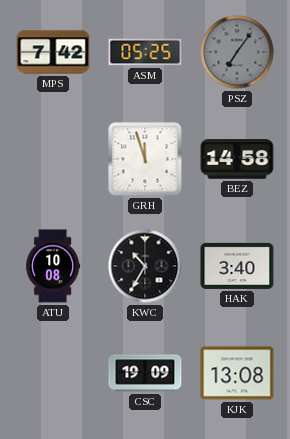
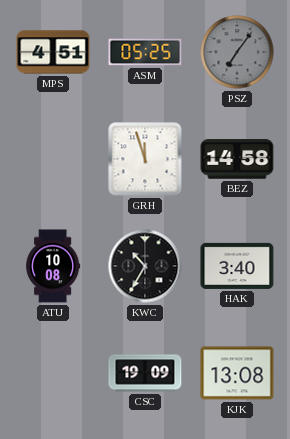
MPS: 7:42 -> 4:51 (53, 52)
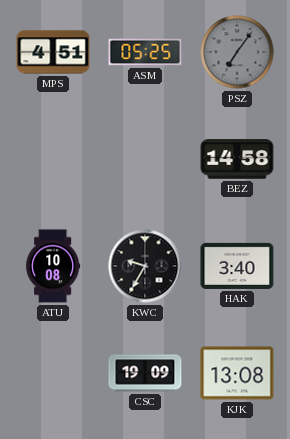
GRH: 11:57 -> none (145, 159)
KWC: 10:35 -> 9:35 (145, 266)
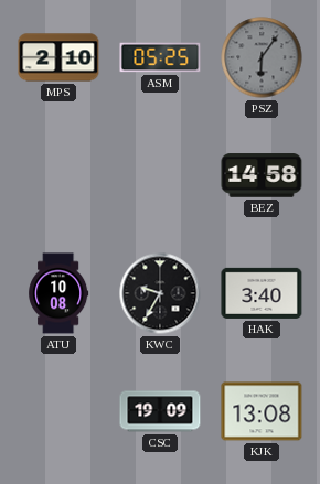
MPS: 4:51 -> 2:10 (58, 57)
PSZ: 7:06 -> 6:06 (262, 57)
